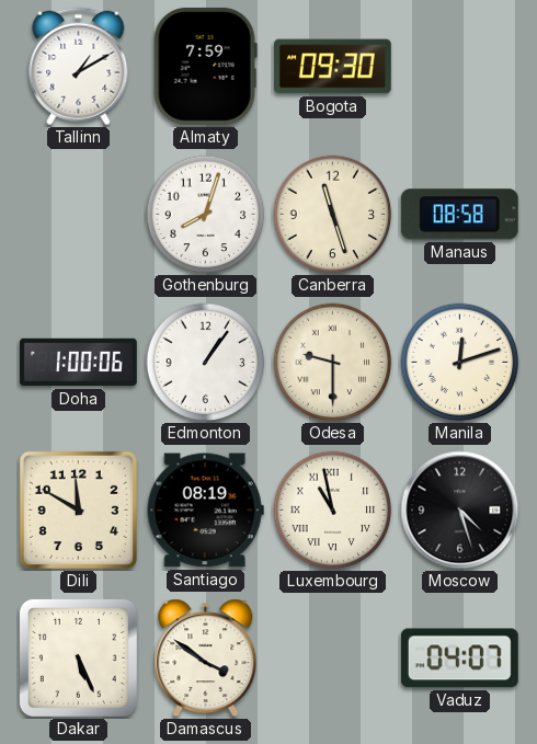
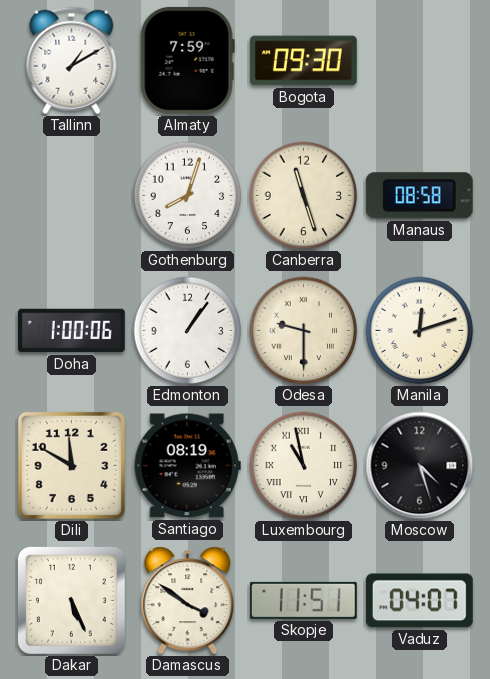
Skopje: none -> 11:51 (303, 600)
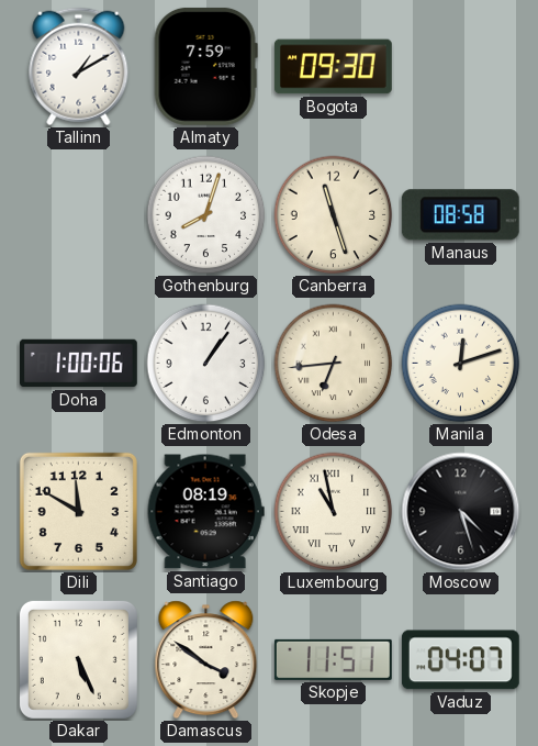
Odesa: 9:30 -> 6:44 (334, 364)
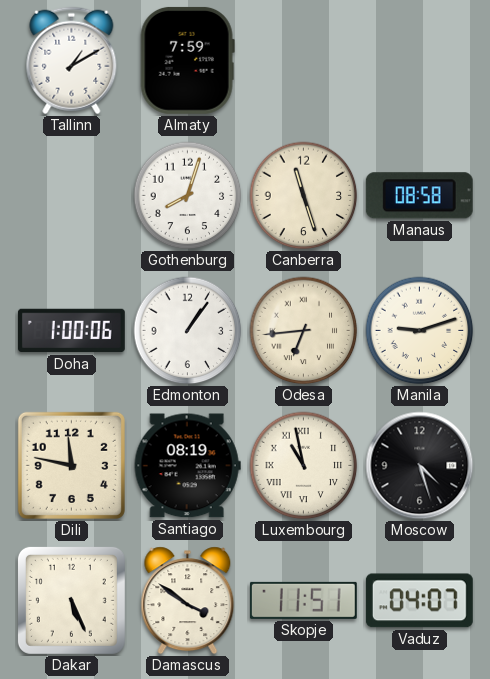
Bogota: 09:30 -> none (333, 67)
Manila: 12:12 -> 9:12 (420, 331)
Dili: 11:50 -> 11:47 (71, 465)
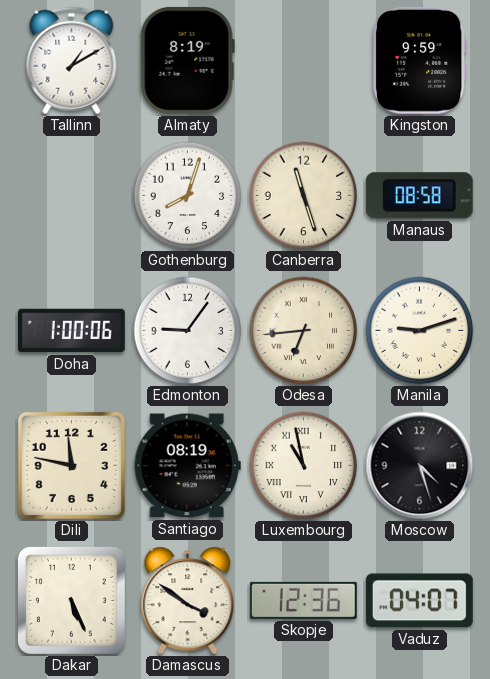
Almaty: 7:59 -> 8:19 (187, 60)
Kingston: none -> 9:59 (420, 60)
Edmonton: 1:06 -> 9:06 (188, 331)
Skopje: 11:51 -> 12:36 (303, 600)
